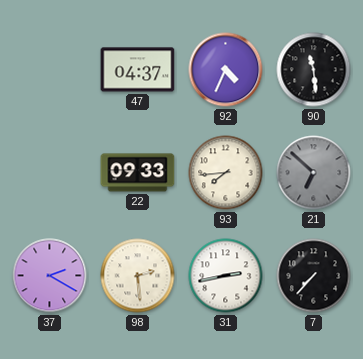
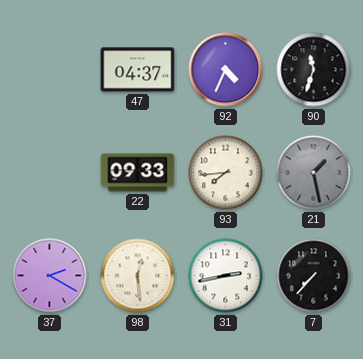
90: 11:29 -> 11:33 (314, 70)
21: 6:52 -> 1:28 (314, 173)
98: 2:29 -> 12:29 (138, 276)
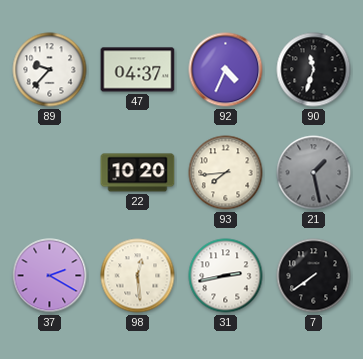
89: none -> 9:37 (50, 70)
22: 09:33 -> 10:20 (138, 173)
7: 7:37 -> 7:39 (314, 276)
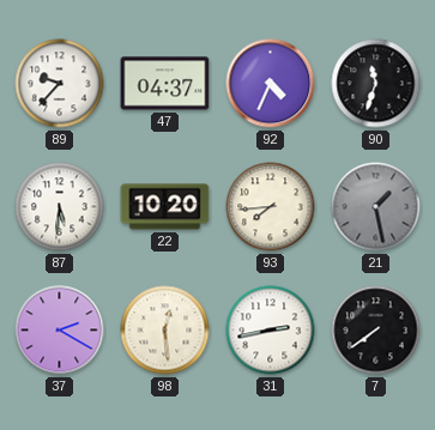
87: none -> 5:31 (60, 207)
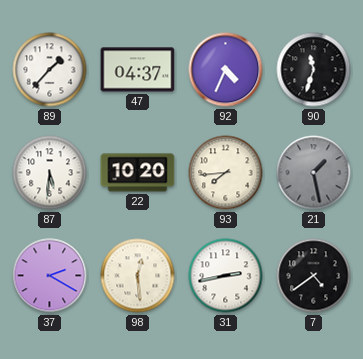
89: 9:37 -> 1:37 (50, 70)
7: 7:39 -> 4:39 (314, 276)
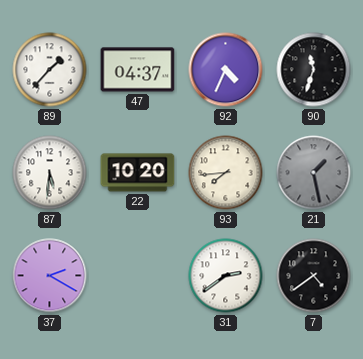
98: 12:29 -> none (138, 276)
31: 2:43 -> 2:39 (226, 276)
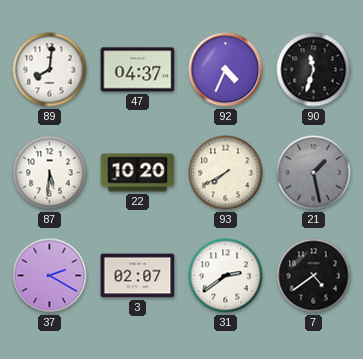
89: 1:37 -> 8:01 (50, 70)
93: 7:44 -> 7:40 (226, 173)
3: none -> 02:07 (138, 276)
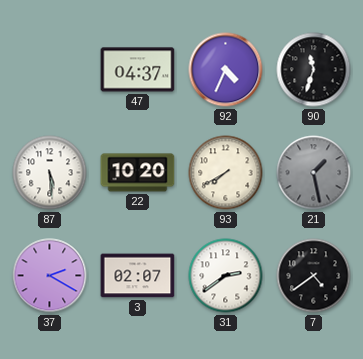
89: 8:01 -> none (50, 70)
87: 5:31 -> 5:29 (50, 173)
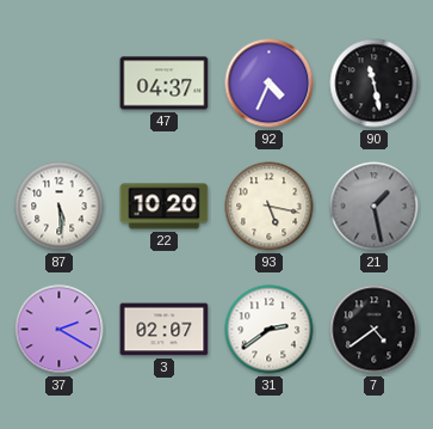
90: 11:33 -> 11:28 (375, 84)
93: 7:40 -> 5:17 (270, 207)
